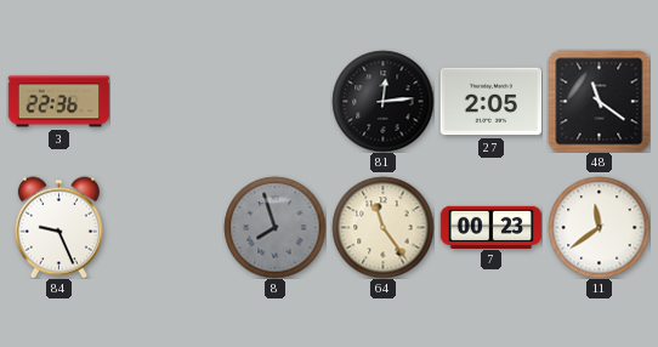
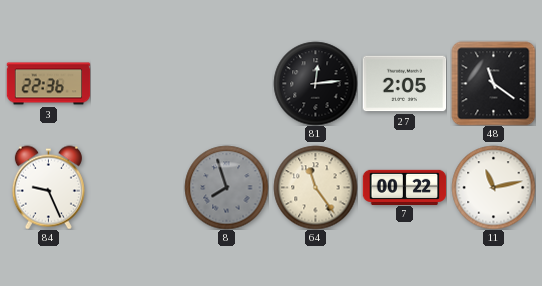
7: 00:23 -> 00:22 (404, 187)
11: 11:39 -> 11:13 (493, 187)
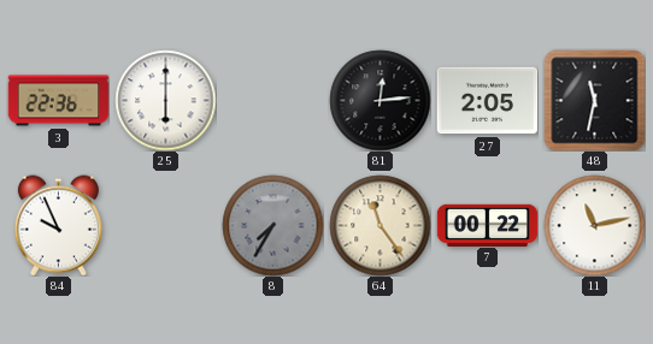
25: none -> 6:00 (165, 100)
48: 11:21 -> 11:32 (594, 100)
84: 9:26 -> 9:56 (58, 225)
8: 7:57 -> 7:35 (272, 225)
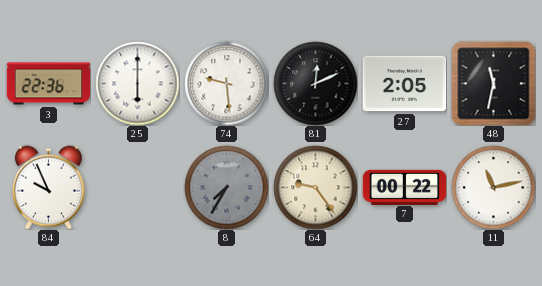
74: none -> 9:29 (226, 83)
81: 12:14 -> 12:11 (315, 83)
64: 11:24 -> 9:24 (315, 187)
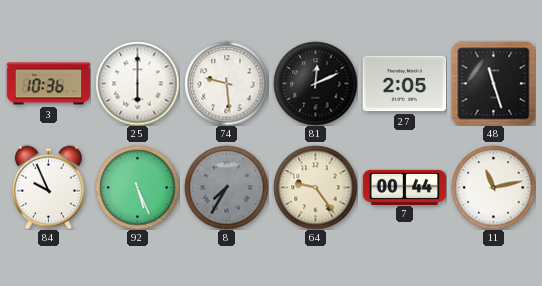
3: 22:36 -> 10:36 (48, 84)
48: 11:32 -> 11:27 (493, 83)
92: none -> 5:26 (137, 187)
7: 00:22 -> 00:44 (404, 187)
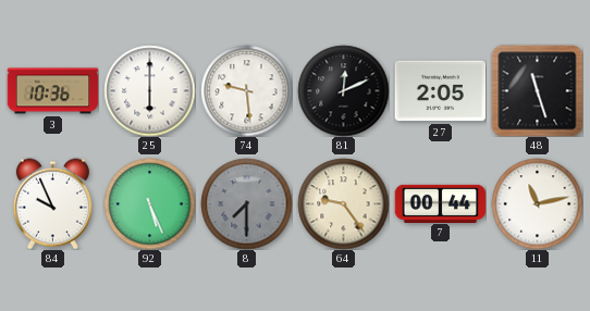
8: 7:35 -> 7:30 (246, 203)
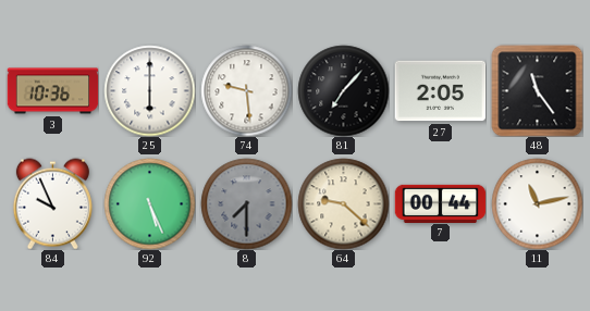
81: 12:11 -> 7:07 (343, 90)
48: 11:27 -> 11:24 (537, 90)
64: 9:24 -> 9:22 (343, 203)
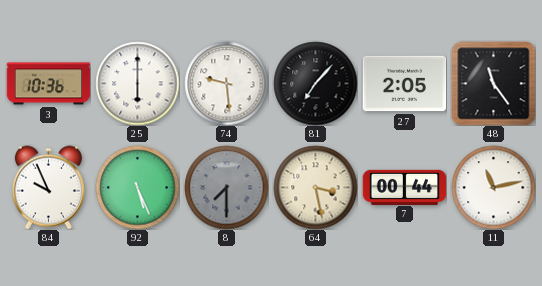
64: 9:22 -> 3:28 (315, 187)
